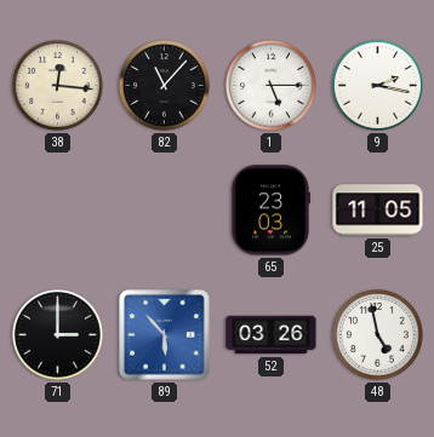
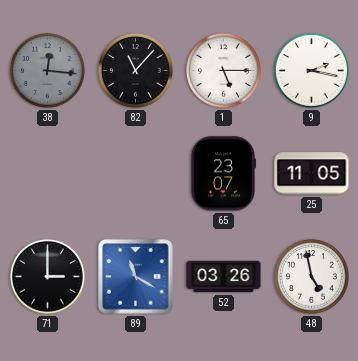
38 dial: cream -> grey (48, 71)
65: 23:03 -> 23:07 (223, 174)
89: 5:53 -> 11:20 (136, 277)
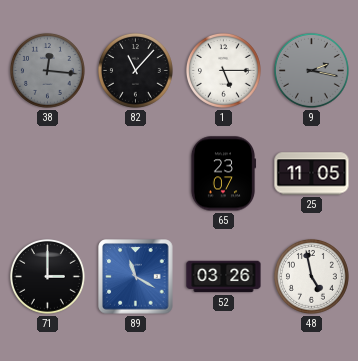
9 dial: white -> grey (312, 71)
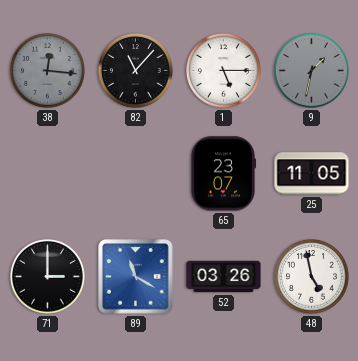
9: 2:17 -> 1:32 (312, 71)
